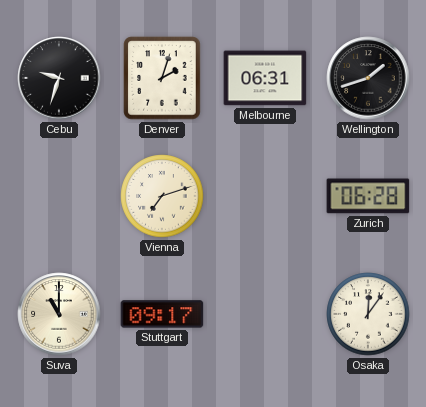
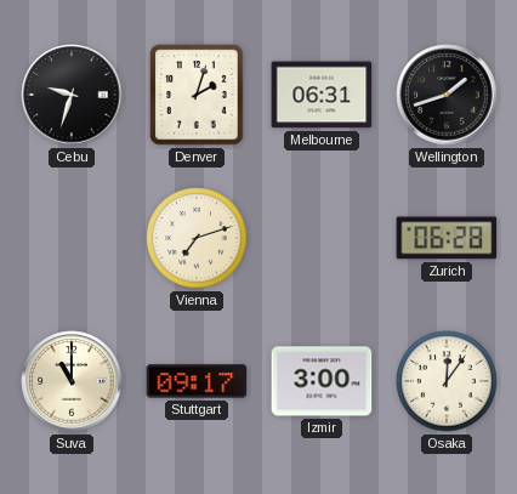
Izmir: none -> 3:00 (322, 381)
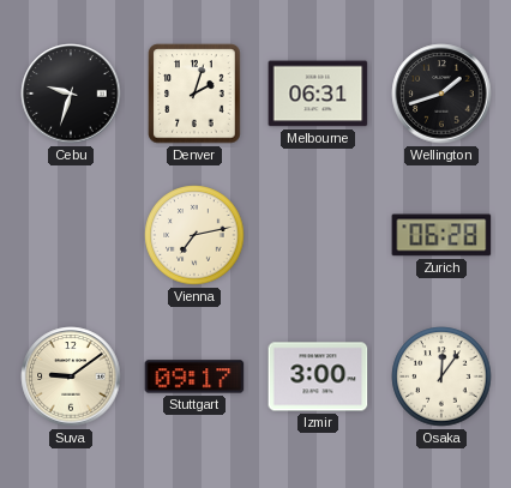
Vienna: 7:12 -> 7:13 (194, 235)
Suva: 11:00 -> 9:09 (71, 376)
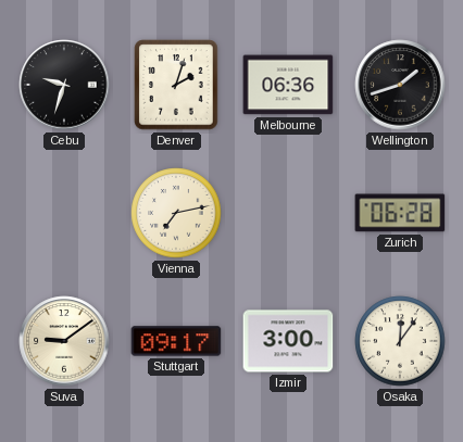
Melbourne: 06:31 -> 06:36 (288, 85)
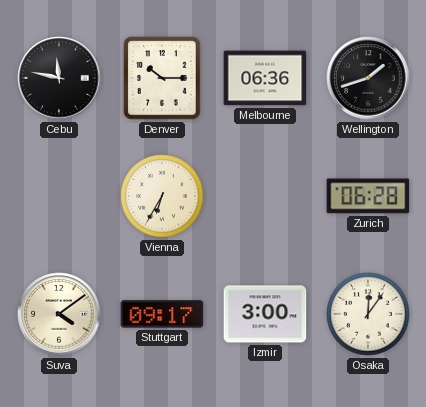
Cebu: 9:33 -> 11:47 (59, 78)
Denver: 2:03 -> 10:15 (162, 78)
Vienna: 7:13 -> 6:35 (162, 196)
Suva: 9:09 -> 4:09 (59, 314)
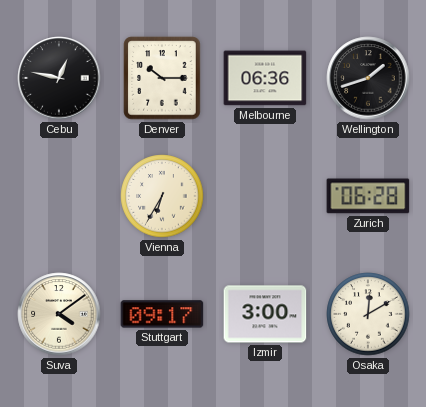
Cebu: 11:47 -> 12:47 (59, 78)
Osaka: 12:06 -> 12:10 (368, 314)
